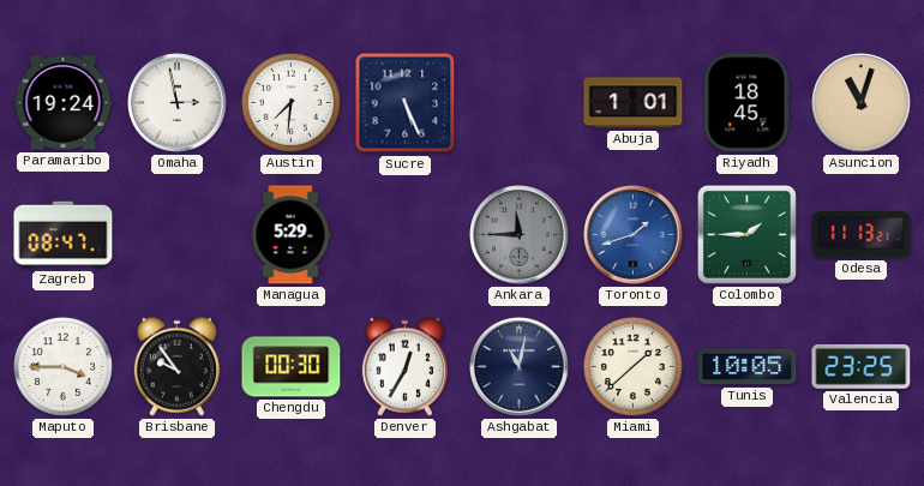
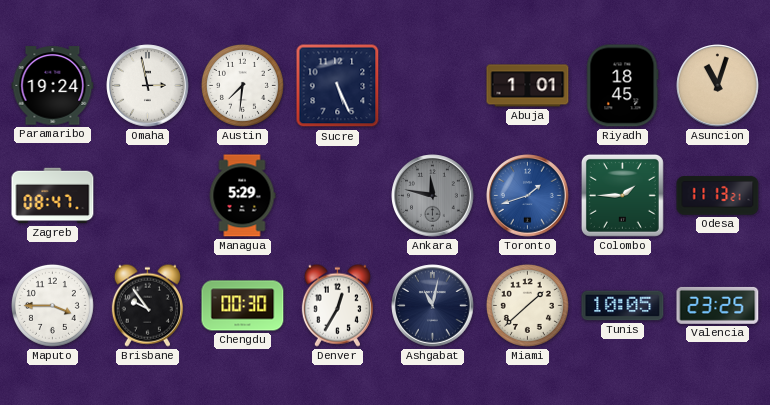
Ankara: 11:45 -> 11:47 (433, 196)
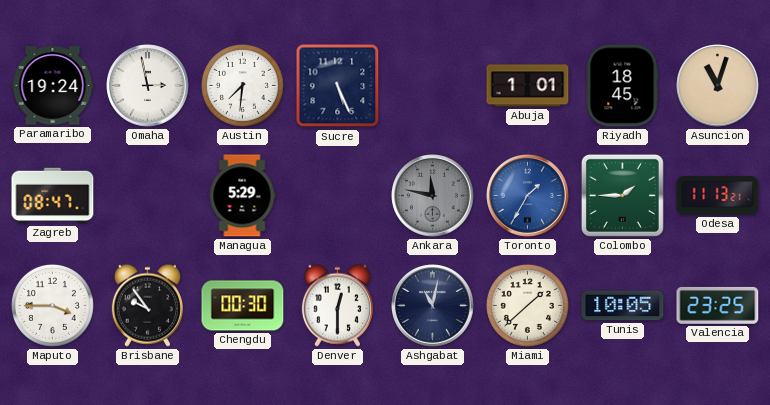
Toronto: 1:42 -> 1:35 (528, 196)
Denver: 12:35 -> 12:30 (337, 305)
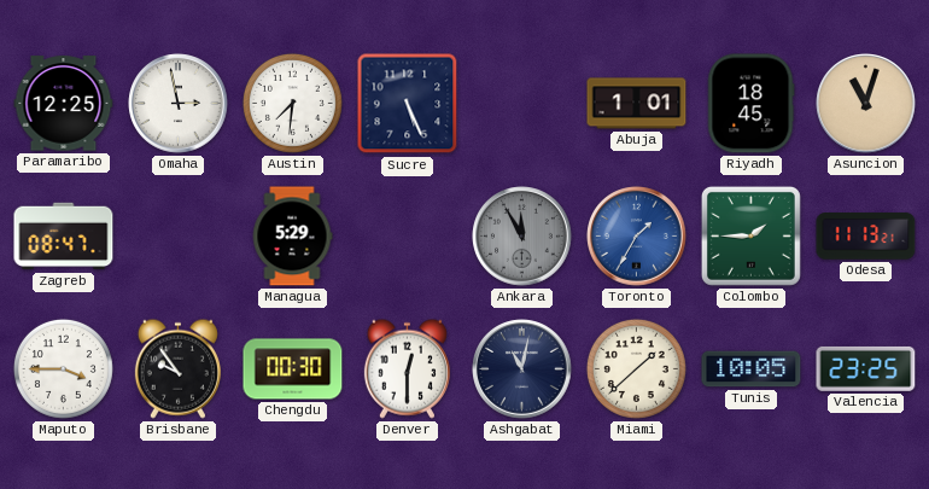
Paramaribo: 19:24 -> 12:25 (64, 104)
Ankara: 11:47 -> 11:55 (522, 237)
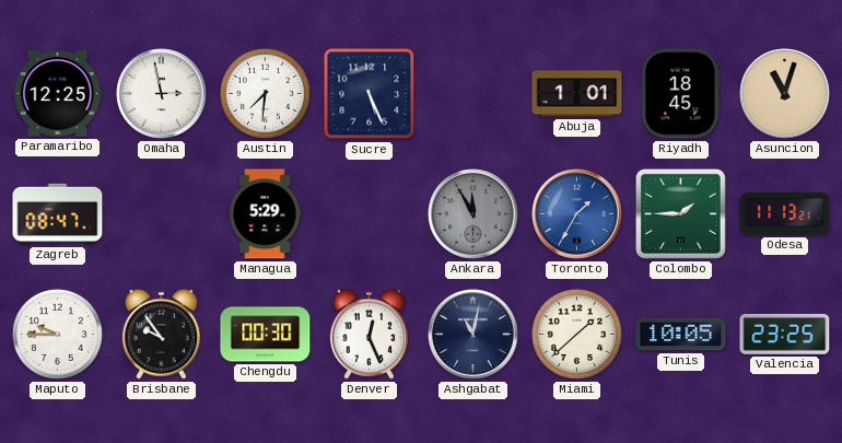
Maputo: 3:45 -> 9:45 (57, 334)
Denver: 12:30 -> 12:26 (369, 334)
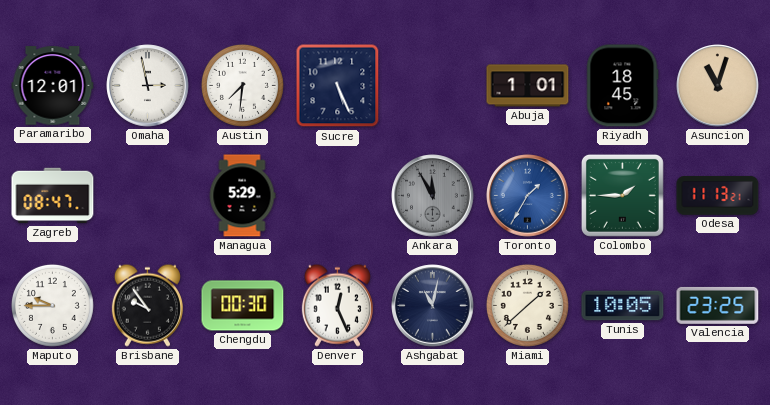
Paramaribo: 12:25 -> 12:01 (53, 86)
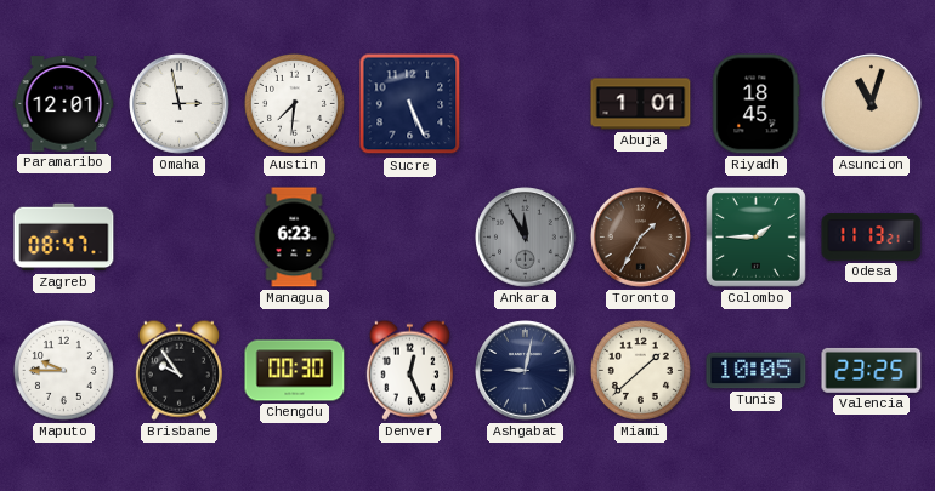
Managua: 5:29 -> 6:23 (294, 238)
Toronto dial: blue -> brown (641, 238)
Ashgabat: 11:02 -> 9:02 (526, 371)
